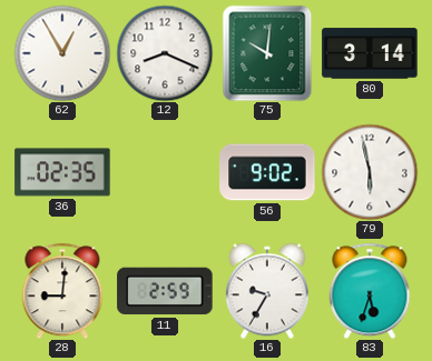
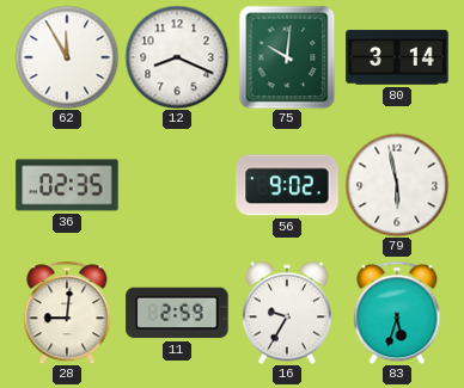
62: 12:55 -> 11:55 (67, 57)
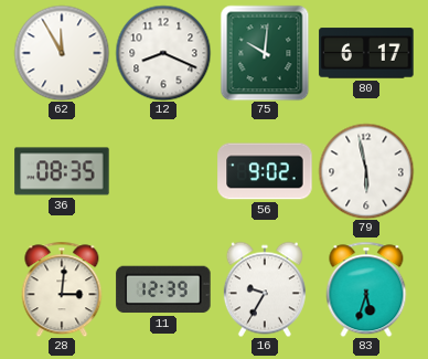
80: 3:14 -> 6:17 (366, 53)
36: 02:35 -> 08:35 (62, 171)
28: 9:01 -> 3:01 (62, 289)
11: 2:59 -> 12:39 (163, 289)
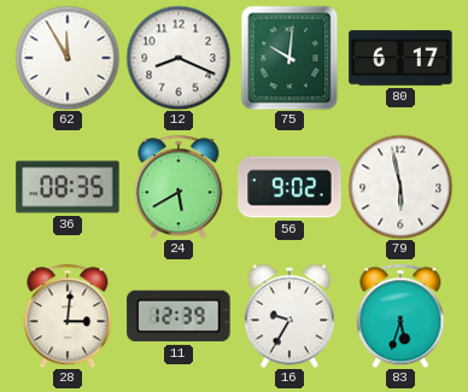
24: none -> 5:40 (179, 187)
